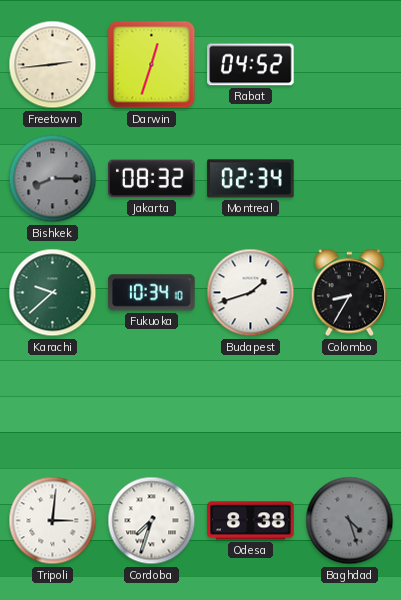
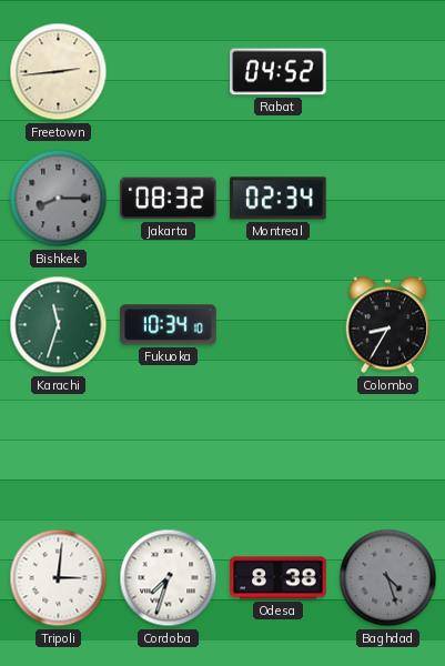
Darwin: 12:33 -> none (152, 65)
Karachi: 9:38 -> 11:33 (59, 325)
Budapest: 1:42 -> none (251, 293)
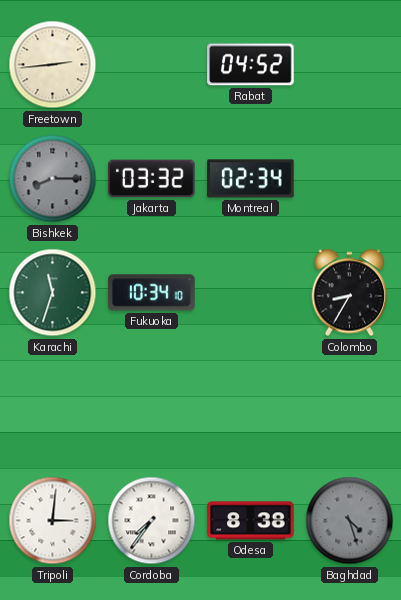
Jakarta: 08:32 -> 03:32 (152, 179)
Cordoba: 7:33 -> 7:36 (152, 521)
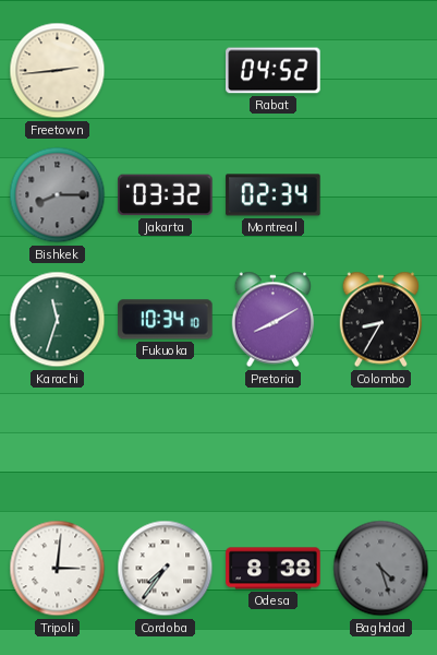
Pretoria: none -> 8:10 (274, 320)
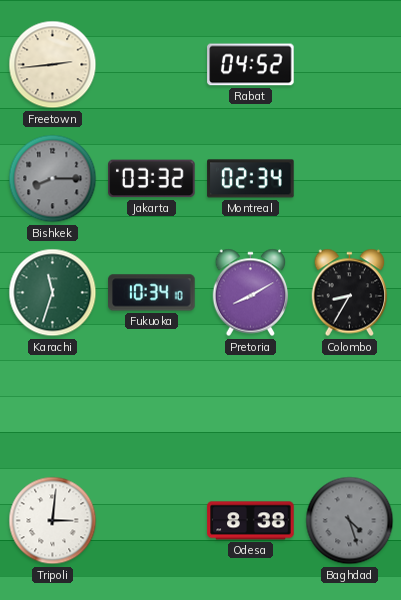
Cordoba: 7:36 -> none (166, 569)
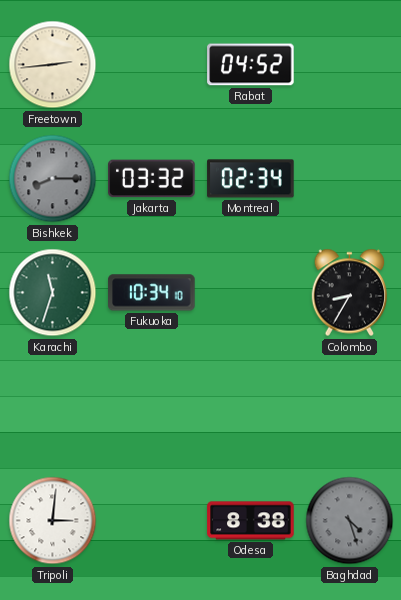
Pretoria: 8:10 -> none (251, 293)
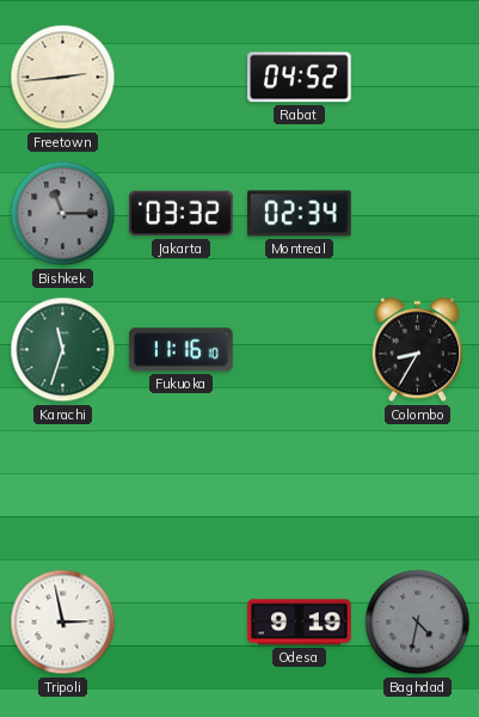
Bishkek: 8:15 -> 11:15 (63, 214)
Fukuoka: 10:34 -> 11:16 (182, 350)
Tripoli: 3:01 -> 2:58 (63, 623)
Odesa: 8:38 -> 9:19 (300, 623)
Baghdad: 4:27 -> 4:32 (418, 623)
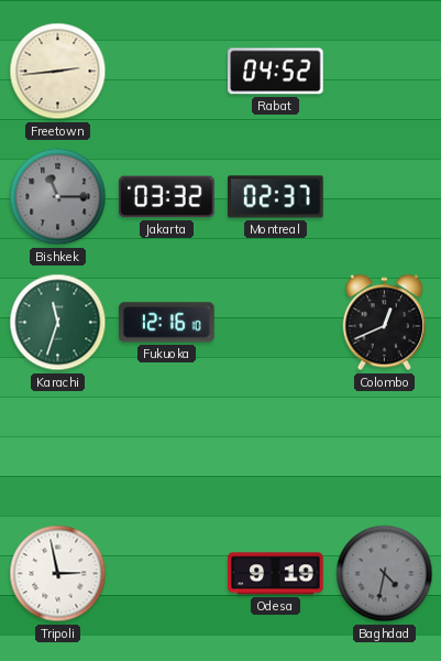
Montreal: 02:34 -> 02:37 (276, 197)
Fukuoka: 11:16 -> 12:16 (167, 323)
Colombo: 8:35 -> 12:41 (385, 323)
